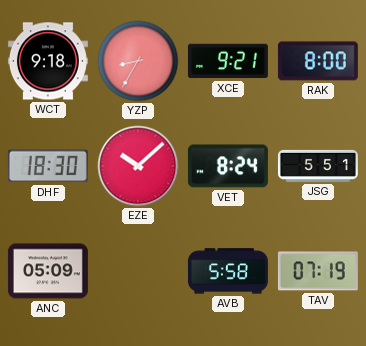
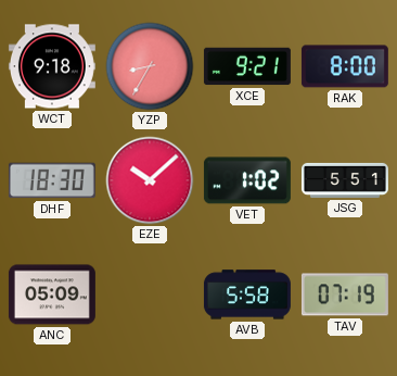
VET: 8:24 -> 1:02 (247, 180)
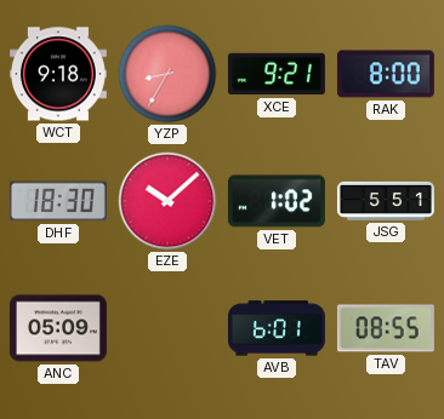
AVB: 5:58 -> 6:01 (277, 328)
TAV: 07:19 -> 08:55 (386, 328)
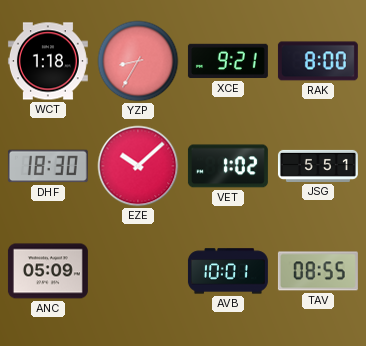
WCT: 9:18 -> 1:18 (48, 61)
AVB: 6:01 -> 10:01 (228, 271)
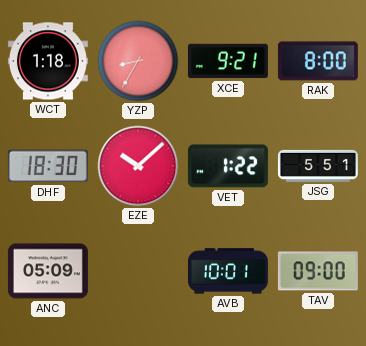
VET: 1:02 -> 1:22 (228, 166)
TAV: 08:55 -> 09:00 (318, 271)
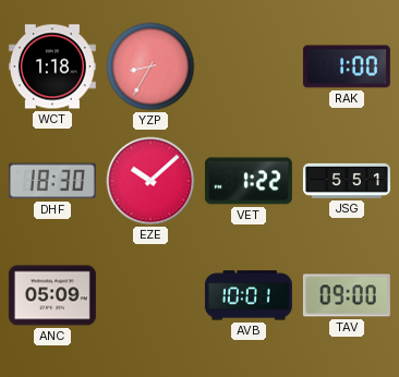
XCE: 9:21 -> none (228, 61)
RAK: 8:00 -> 1:00 (347, 66)
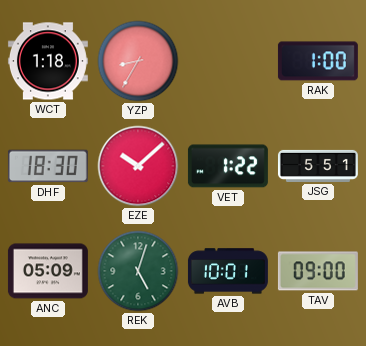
REK: none -> 5:03 (138, 271)
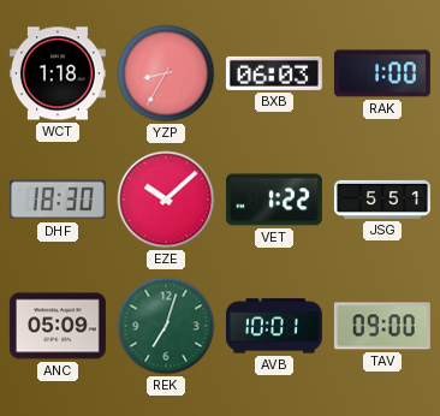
BXB: none -> 06:03 (274, 73)
REK: 5:03 -> 7:03 (166, 326)
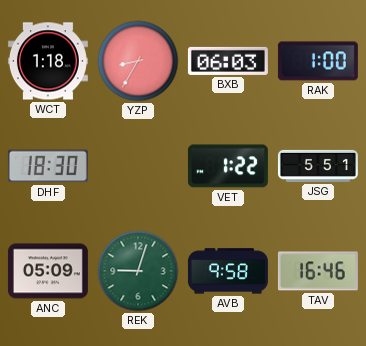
EZE: 10:08 -> none (166, 200)
REK: 7:03 -> 9:03 (138, 271)
AVB: 10:01 -> 9:58 (228, 271)
TAV: 09:00 -> 16:46 (318, 271)
